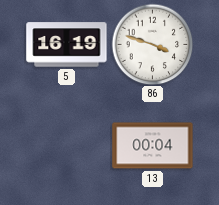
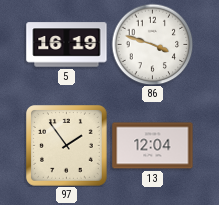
97: none -> 1:54 (67, 146)
13: 00:04 -> 12:04 (153, 146)
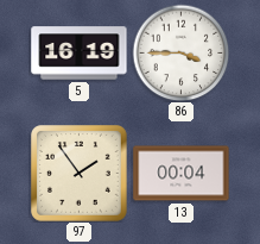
86: 3:48 -> 3:45 (180, 52)
13: 12:04 -> 00:04 (182, 174)
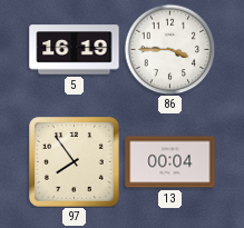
97: 1:54 -> 7:54 (75, 162)
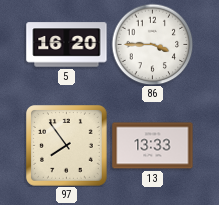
5: 16:19 -> 16:20 (67, 45)
13: 00:04 -> 13:33 (153, 146)
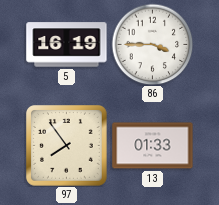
5: 16:20 -> 16:19 (67, 45)
13: 13:33 -> 01:33 (153, 146)
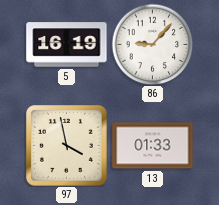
86: 3:45 -> 9:07 (152, 44)
97: 7:54 -> 3:58 (67, 146)
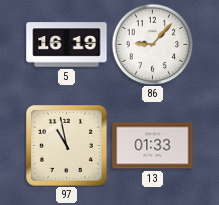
97: 3:58 -> 10:58 (67, 146)
